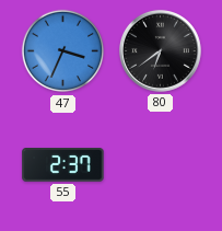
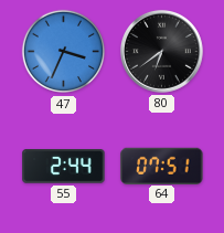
55: 2:37 -> 2:44 (64, 167)
64: none -> 07:51 (162, 166)
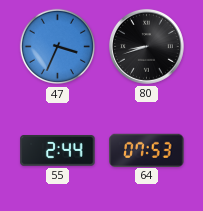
80: 6:39 -> 8:42 (146, 46)
64: 07:51 -> 07:53 (147, 150)
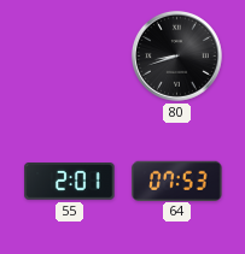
47: 3:34 -> none (58, 47)
55: 2:44 -> 2:01 (70, 182)
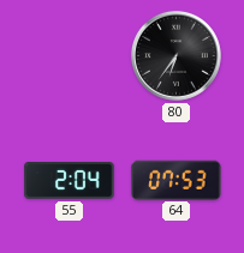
80: 8:42 -> 6:36 (175, 55)
55: 2:01 -> 2:04 (70, 181)
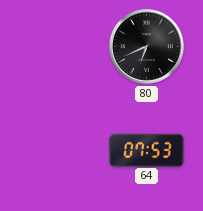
80: 6:36 -> 6:41 (146, 46)
55: 2:04 -> none (70, 181)
